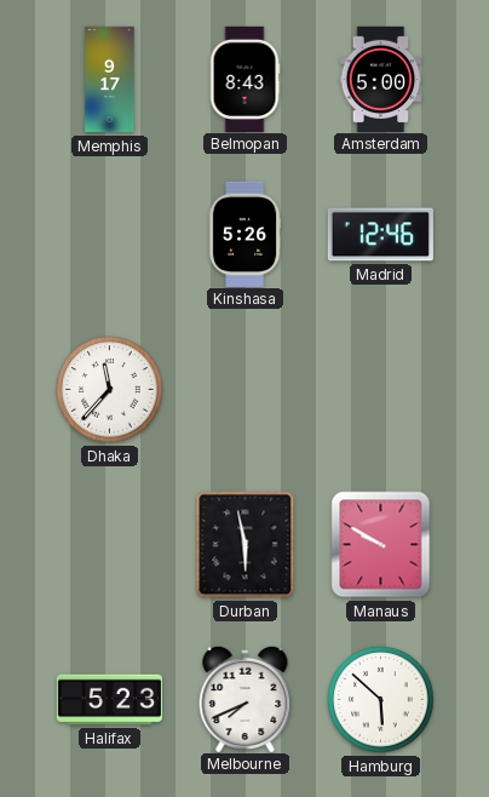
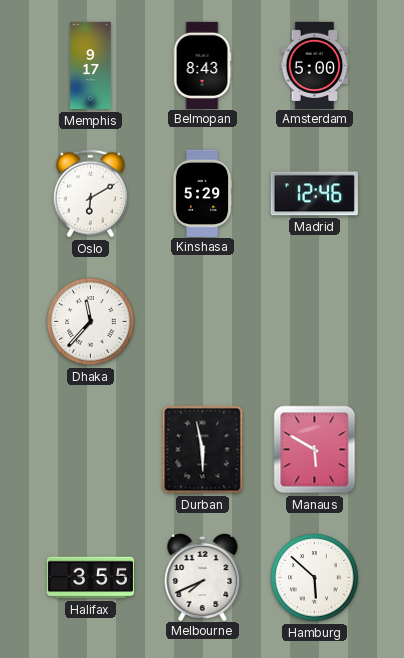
Oslo: none -> 6:10 (90, 194)
Kinshasa: 5:26 -> 5:29 (202, 193)
Manaus: 9:50 -> 5:50 (315, 450)
Halifax: 5:23 -> 3:55 (90, 578)
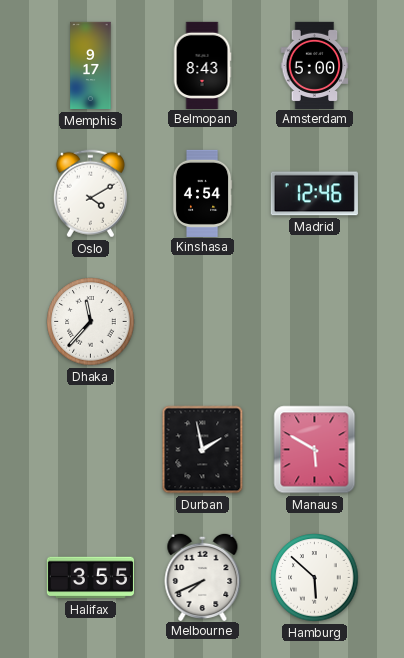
Oslo: 6:10 -> 4:10 (90, 194)
Kinshasa: 5:29 -> 4:54 (202, 193)
Durban: 5:58 -> 1:58 (203, 450)
